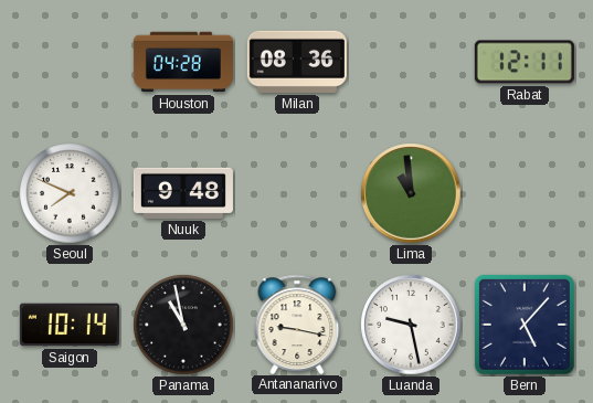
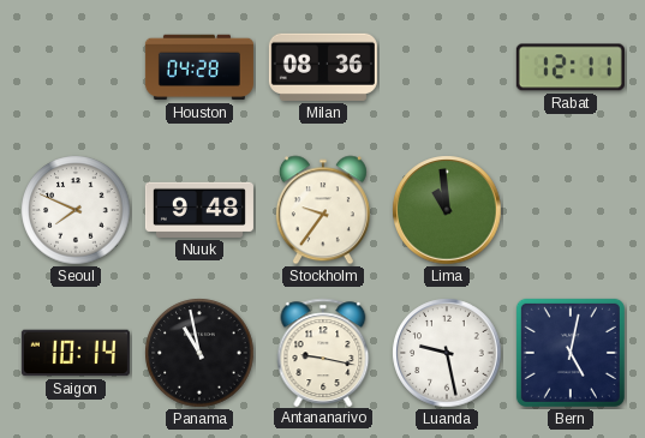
Stockholm: none -> 9:36 (323, 210)
Bern: 5:07 -> 5:02 (571, 353)
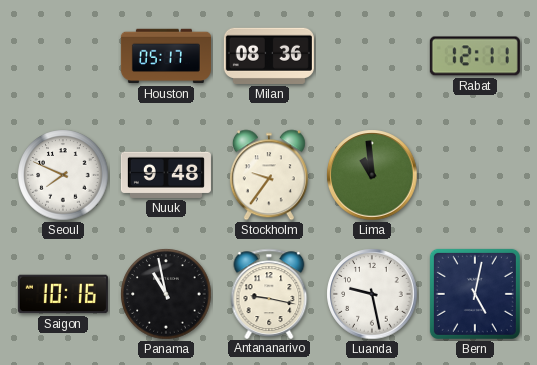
Houston: 04:28 -> 05:17 (166, 56)
Saigon: 10:14 -> 10:16 (63, 294)
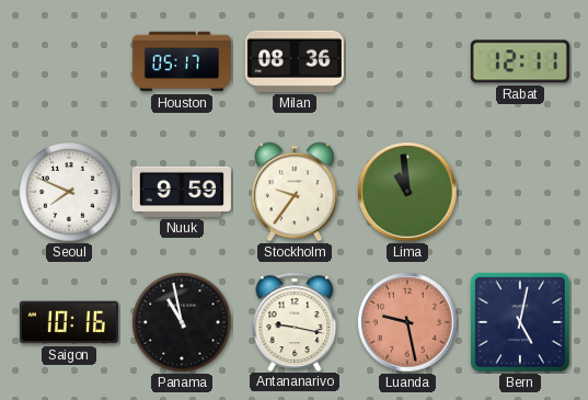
Nuuk: 9:48 -> 9:59 (182, 192)
Luanda dial: white -> salmon (407, 322)
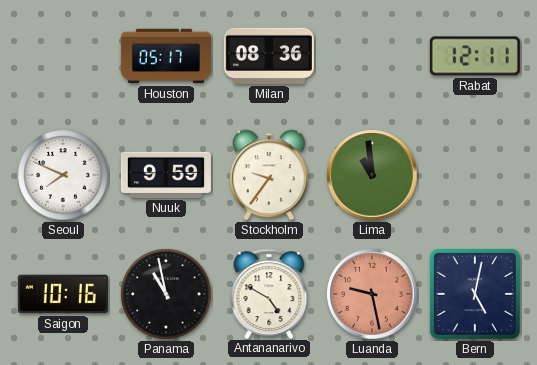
Antananarivo: 9:17 -> 4:50 (269, 293)
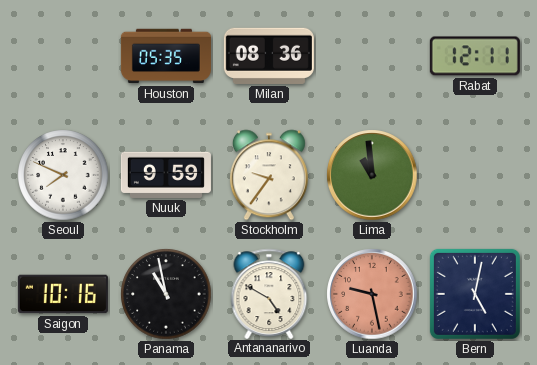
Houston: 05:17 -> 05:35 (166, 56)
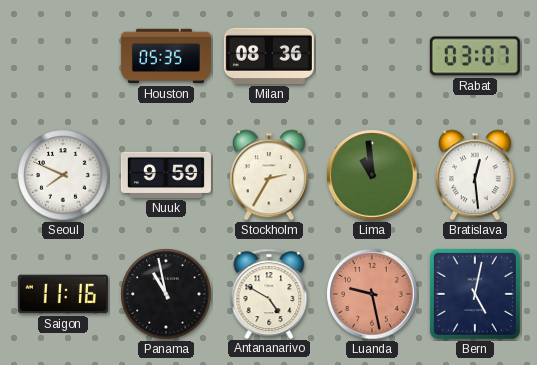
Rabat: 12:11 -> 03:07 (475, 56)
Stockholm: 9:36 -> 2:35 (269, 175)
Bratislava: none -> 12:29 (475, 175)
Saigon: 10:16 -> 11:16 (63, 294)
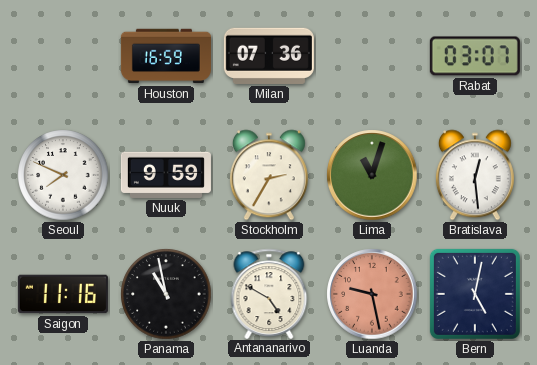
Houston: 05:35 -> 16:59 (166, 56)
Milan: 08:36 -> 07:36 (269, 56)
Lima: 10:59 -> 11:03 (372, 175)
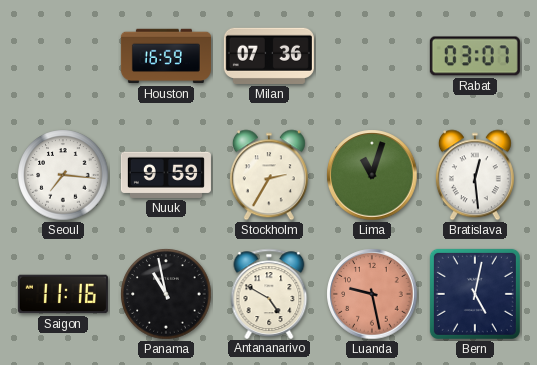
Seoul: 7:49 -> 7:16 (63, 175)
